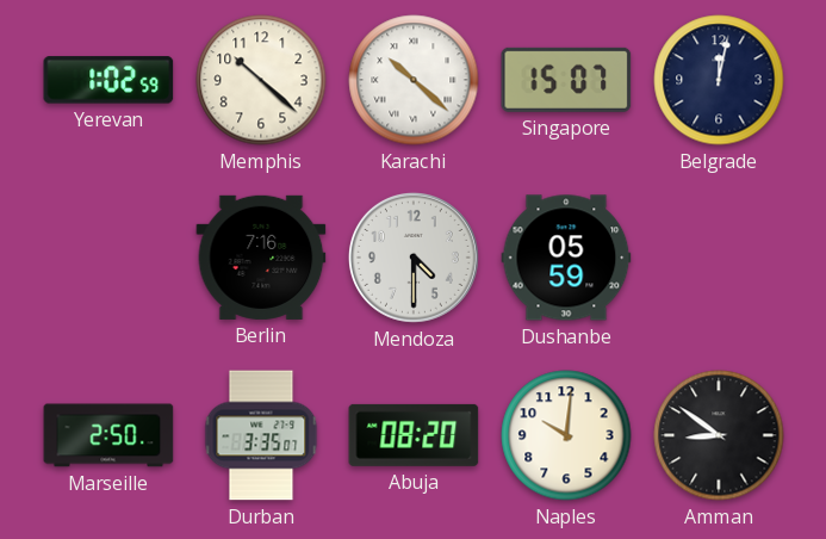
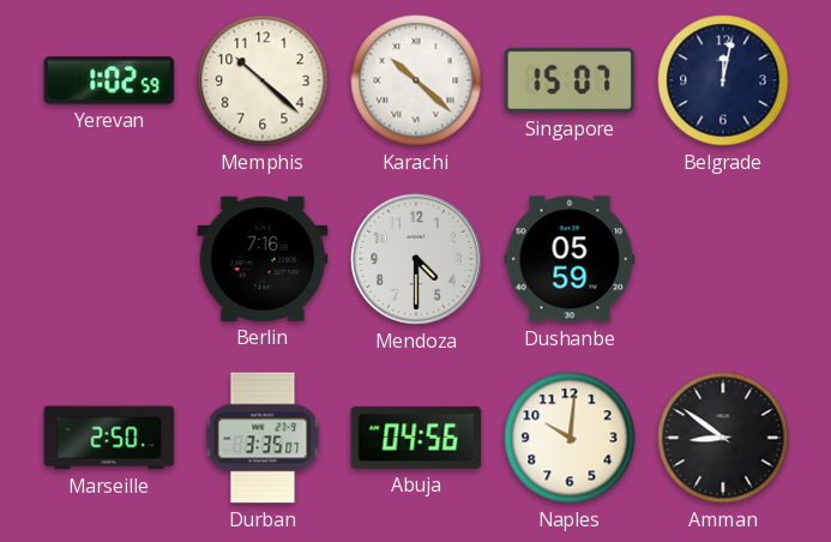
Abuja: 08:20 -> 04:56 (416, 438)
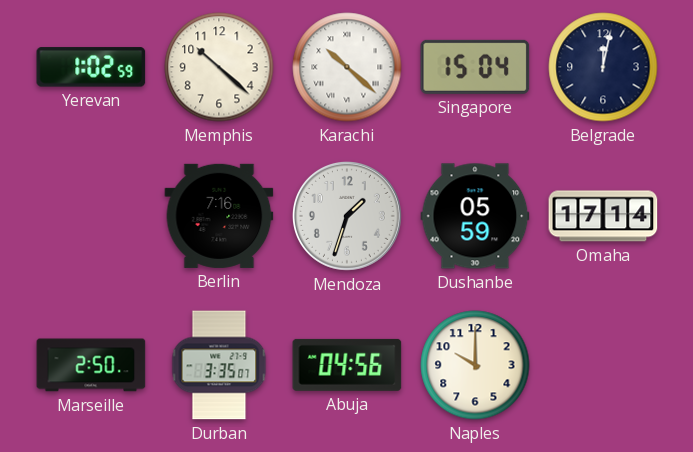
Singapore: 15:07 -> 15:04 (475, 67)
Mendoza: 4:30 -> 1:33 (347, 216)
Omaha: none -> 17:14 (603, 216)
Naples: 10:01 -> 10:00 (475, 365)
Amman: 8:51 -> none (723, 438)
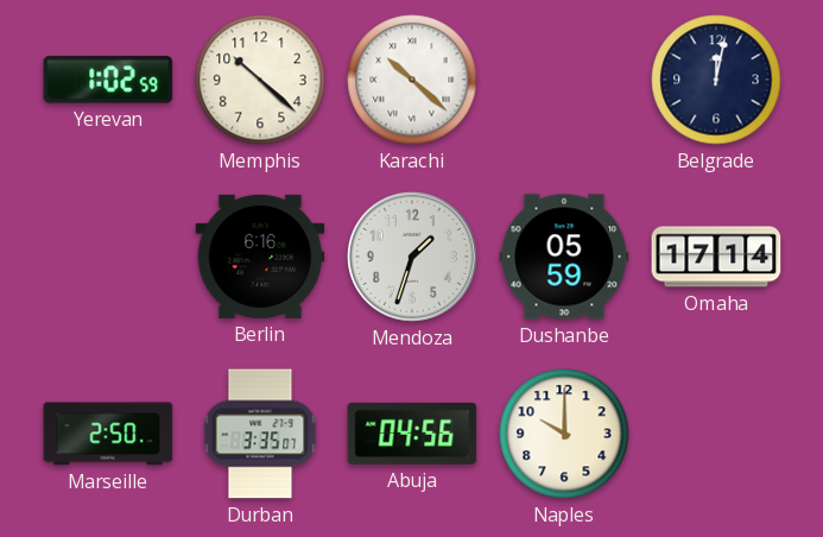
Singapore: 15:04 -> none (475, 67)
Berlin: 7:16 -> 6:16 (260, 257)
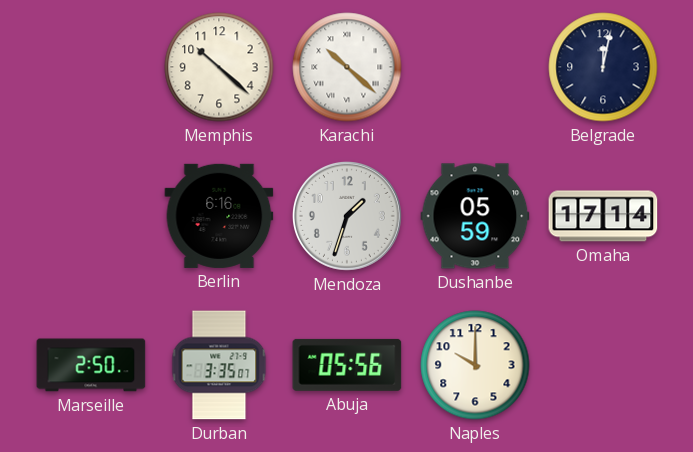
Yerevan: 1:02 -> none (108, 80)
Abuja: 04:56 -> 05:56 (347, 365)
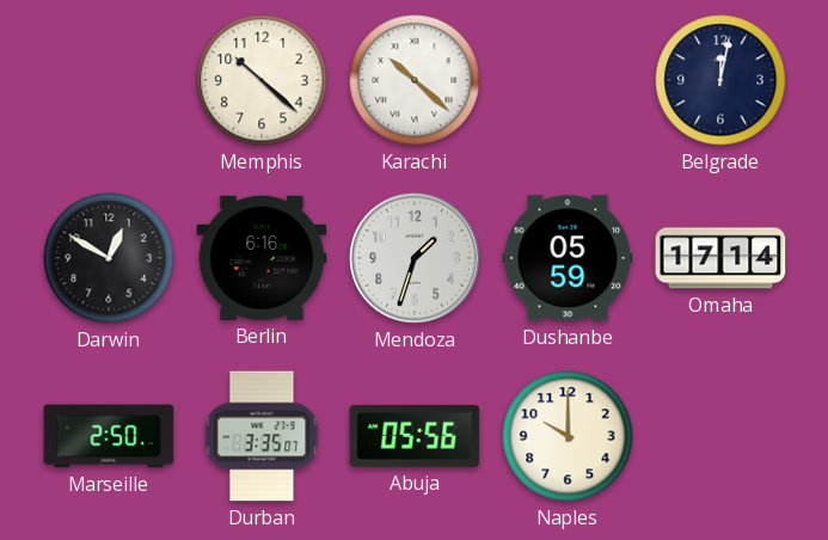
Darwin: none -> 12:50 (109, 258)
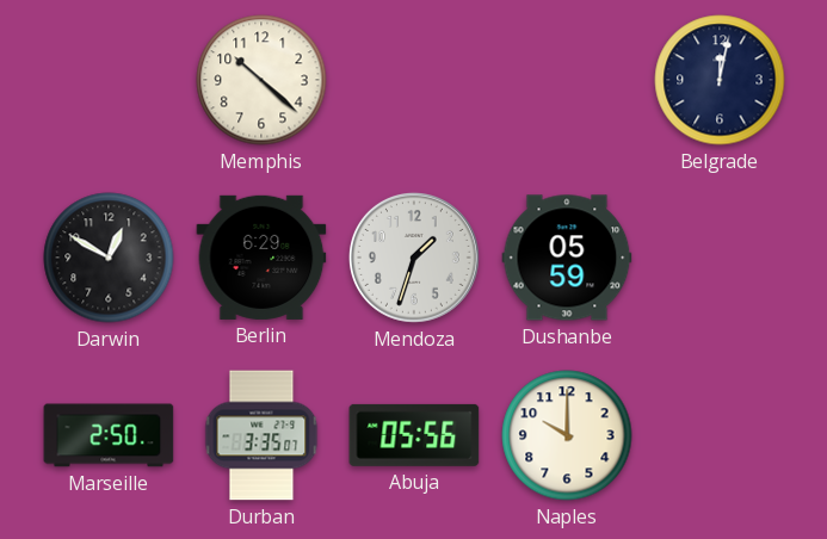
Karachi: 10:22 -> none (415, 80)
Berlin: 6:16 -> 6:29 (261, 258)
Omaha: 17:14 -> none (720, 258)
